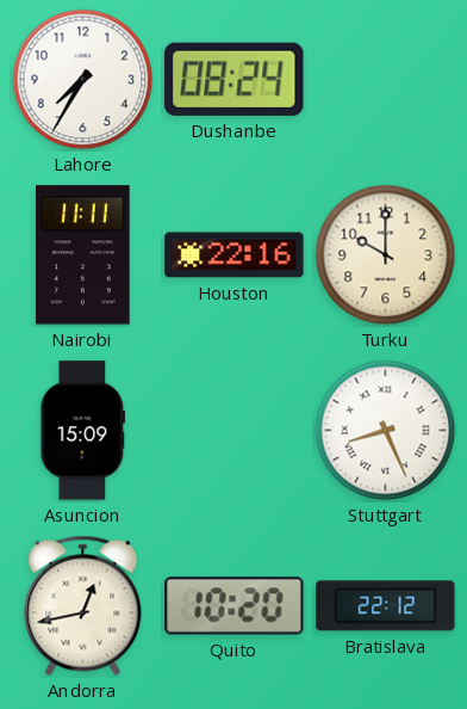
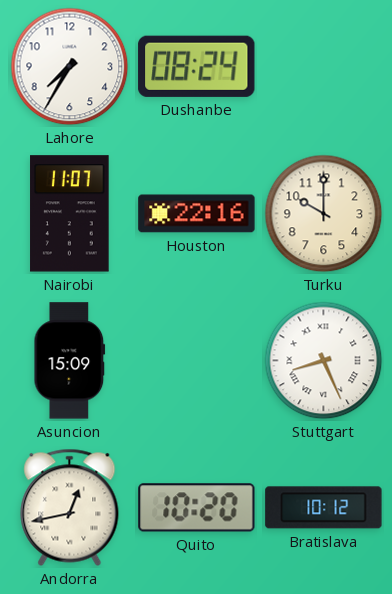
Nairobi: 11:11 -> 11:07 (70, 214)
Bratislava: 22:12 -> 10:12 (324, 508)
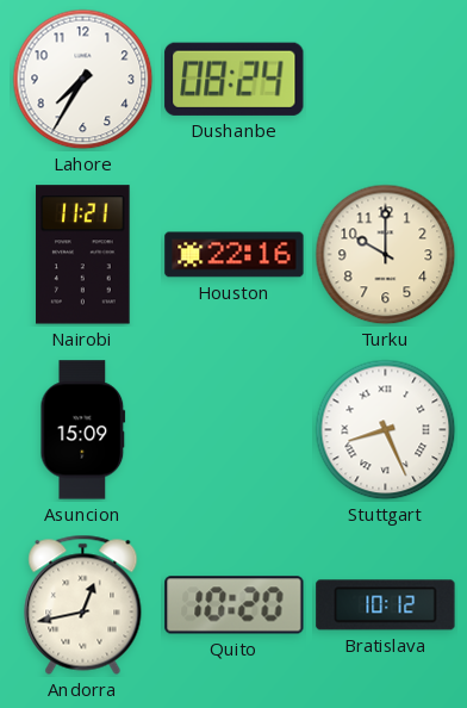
Nairobi: 11:07 -> 11:21 (83, 255)
